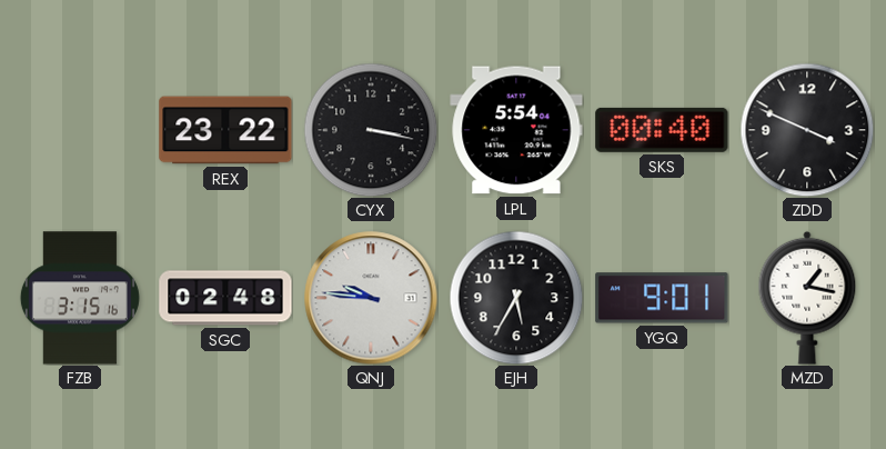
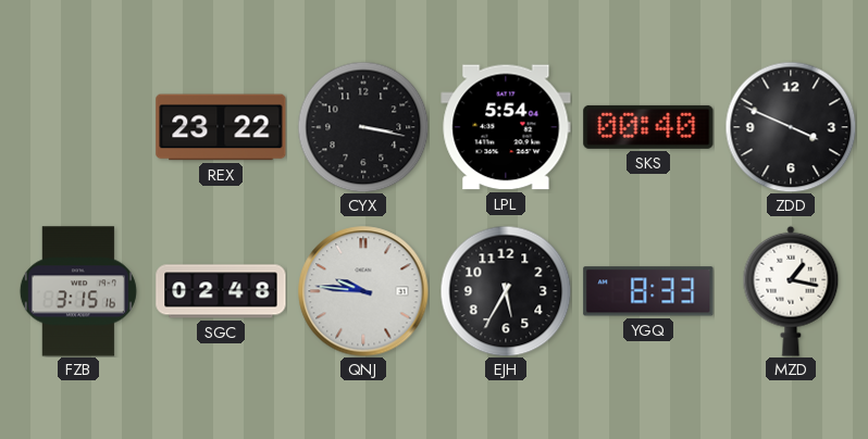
YGQ: 9:01 -> 8:33 (648, 291)
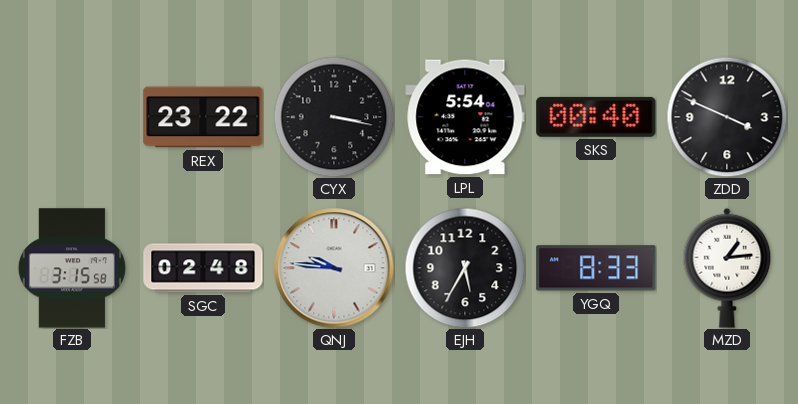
FZB: 3:15:16 -> 3:15:58 (72, 268)
MZD: 1:17 -> 1:14 (727, 268)
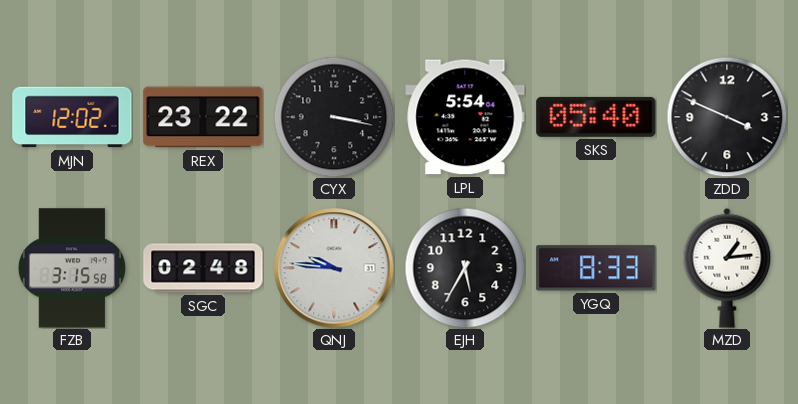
MJN: none -> 12:02 (72, 117)
SKS: 00:40 -> 05:40 (596, 117)
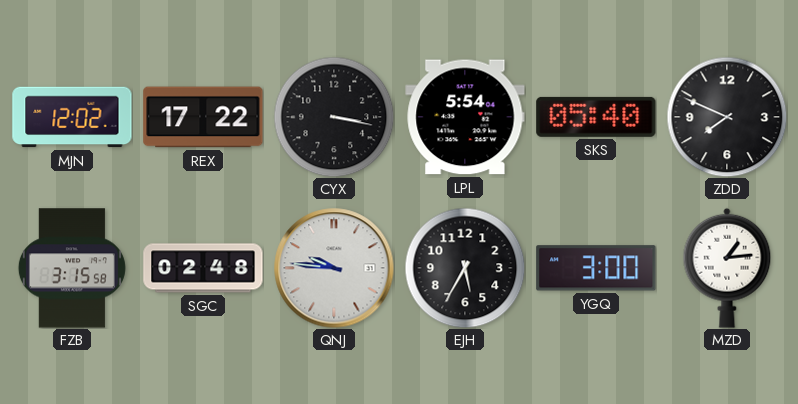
REX: 23:22 -> 17:22 (203, 117)
ZDD: 3:49 -> 7:49 (727, 117)
YGQ: 8:33 -> 3:00 (596, 268)
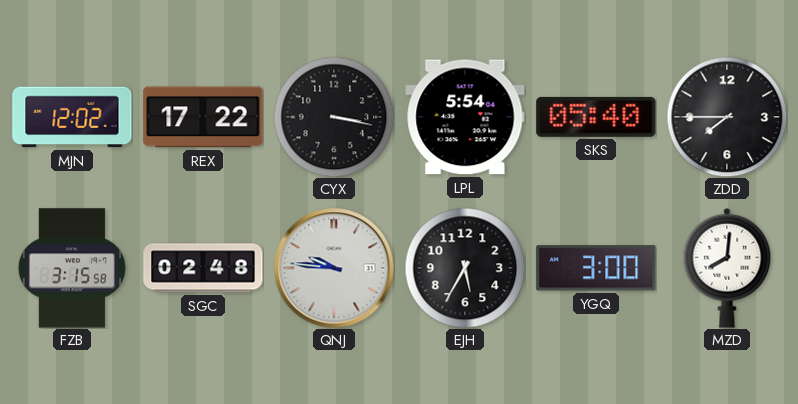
ZDD: 7:49 -> 7:45 (727, 117)
MZD: 1:14 -> 8:01 (727, 268)
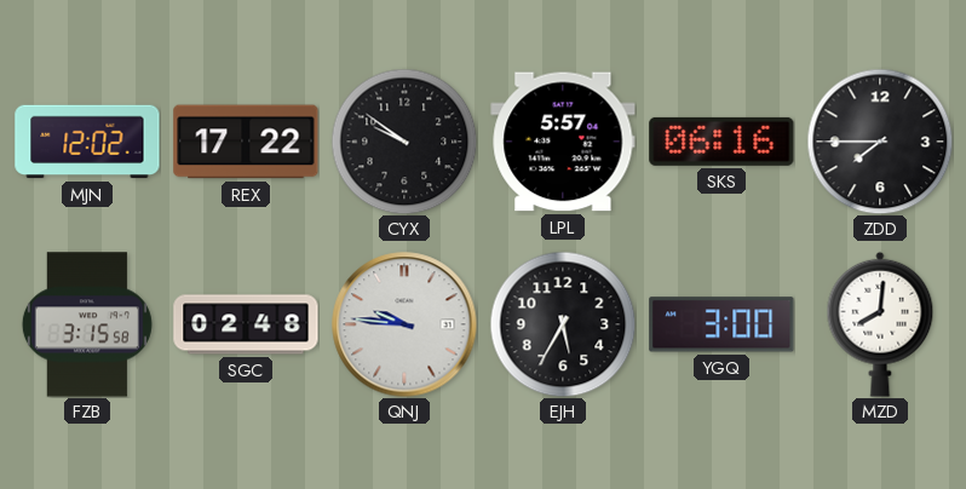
CYX: 3:17 -> 9:51 (404, 142)
LPL: 5:54 -> 5:57 (563, 142)
SKS: 05:40 -> 06:16 (721, 142)
